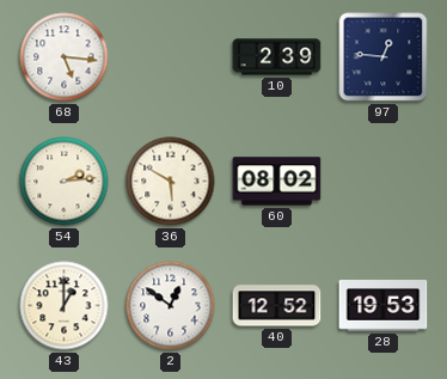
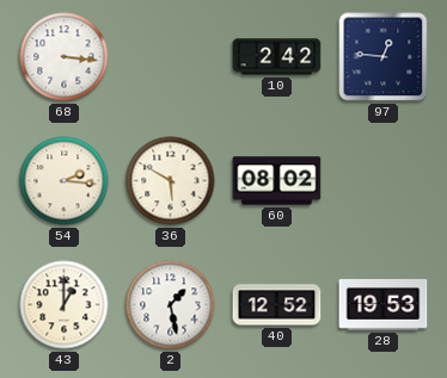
68: 5:16 -> 3:16 (65, 57)
10: 2:39 -> 2:42 (277, 57)
54: 2:14 -> 2:16 (65, 181)
2: 12:51 -> 1:28 (171, 305)
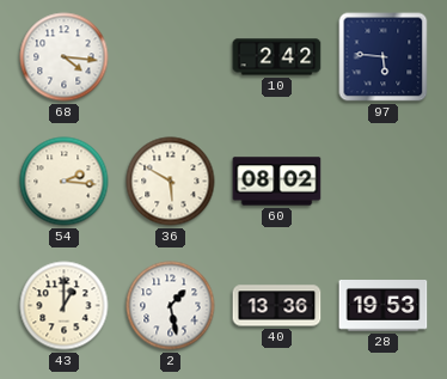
68: 3:16 -> 4:16 (65, 57)
97: 12:46 -> 5:46 (384, 57)
40: 12:52 -> 13:36 (277, 306)
